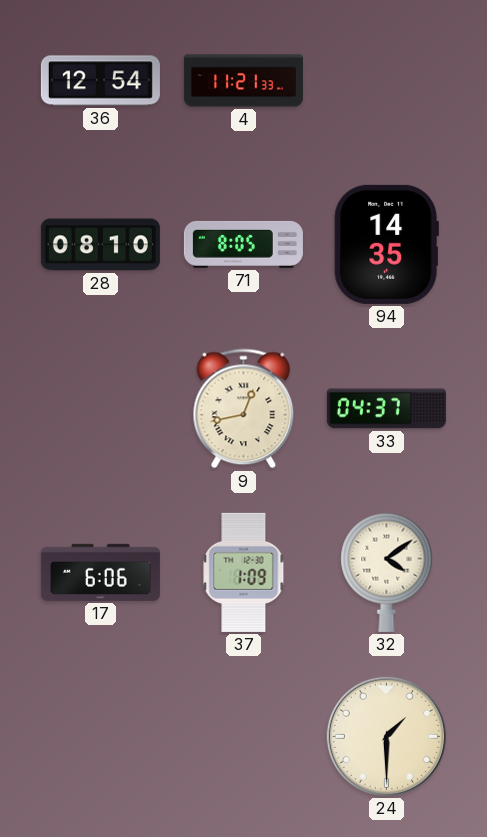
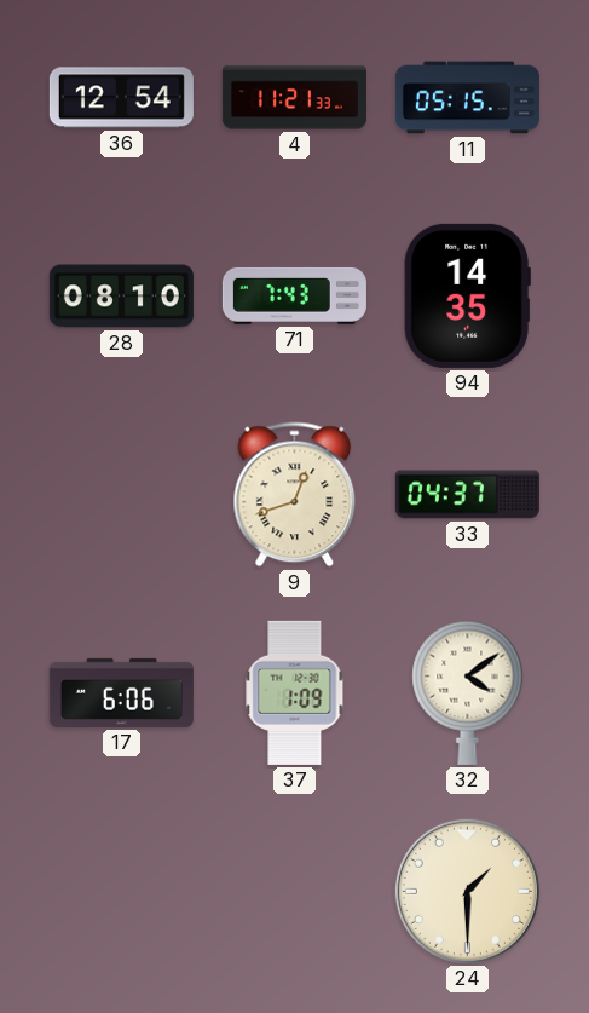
11: none -> 05:15 (467, 98)
71: 8:05 -> 7:43 (294, 295)
9: 12:43 -> 12:42 (295, 495)
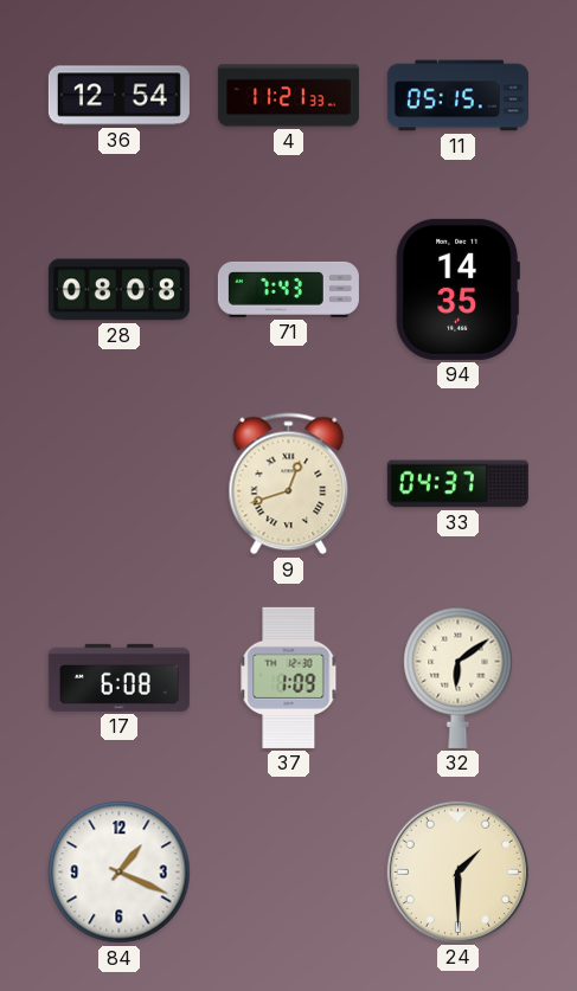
28: 08:10 -> 08:08 (118, 290)
17: 6:06 -> 6:08 (118, 677)
32: 4:09 -> 6:09 (459, 677)
84: none -> 1:19 (120, 873)
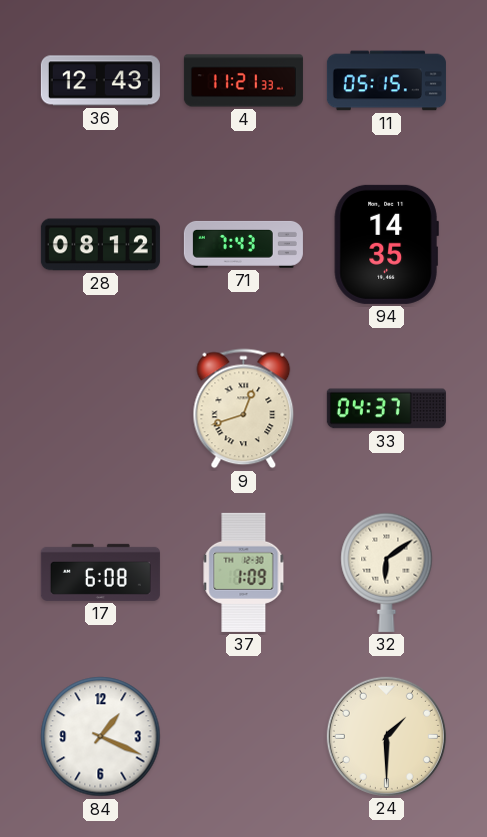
36: 12:54 -> 12:43 (100, 81)
28: 08:08 -> 08:12 (100, 245)
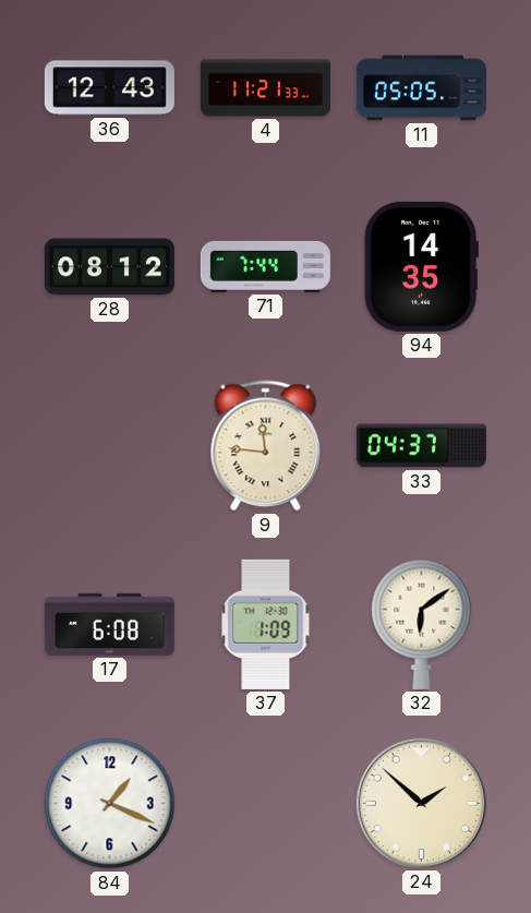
11: 05:15 -> 05:05 (421, 88)
71: 7:43 -> 7:44 (265, 266)
9: 12:42 -> 11:46 (266, 446)
24: 1:30 -> 1:52 (421, 803)
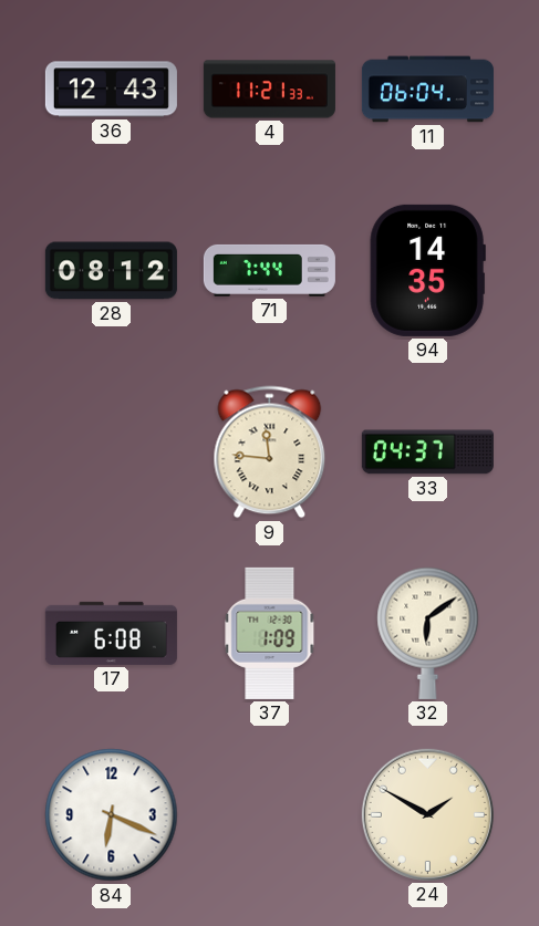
11: 05:05 -> 06:04 (427, 90)
84: 1:19 -> 6:19 (112, 815)
24: 1:52 -> 1:50 (427, 814)
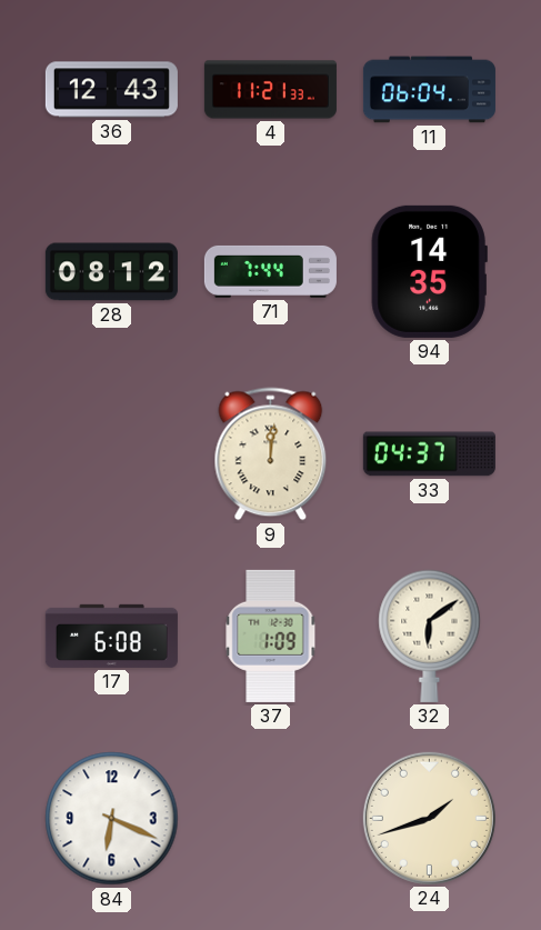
9: 11:46 -> 12:01 (271, 454)
24: 1:50 -> 1:42 (429, 818)
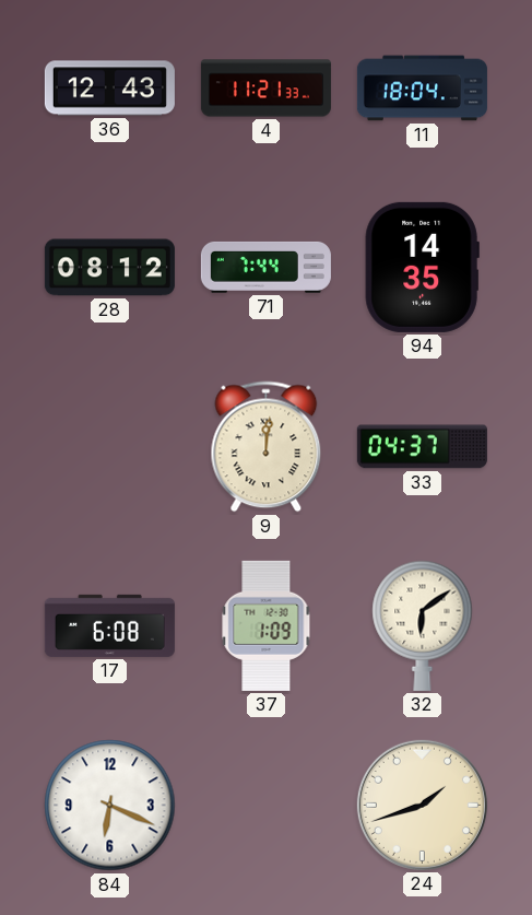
11: 06:04 -> 18:04 (422, 89)
